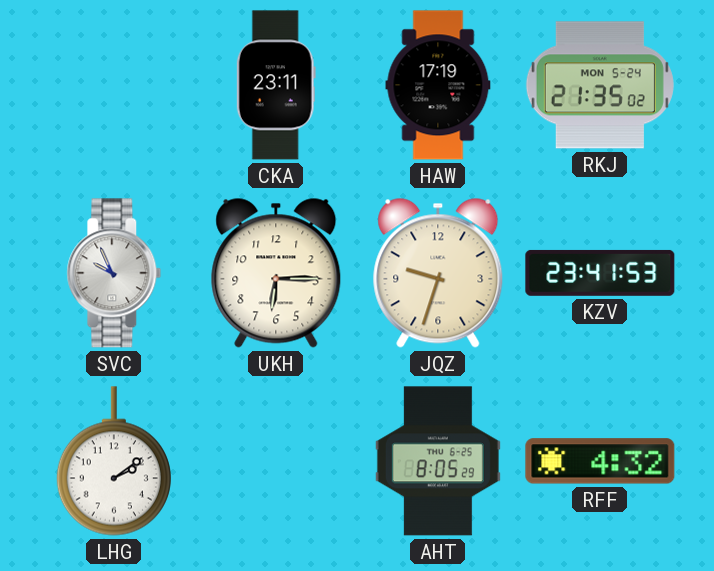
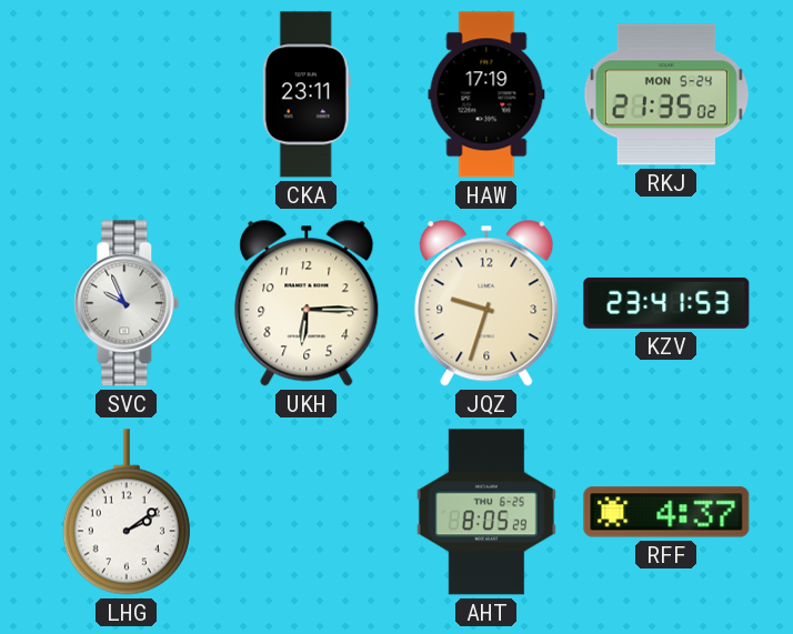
RFF: 4:32 -> 4:37 (666, 512)
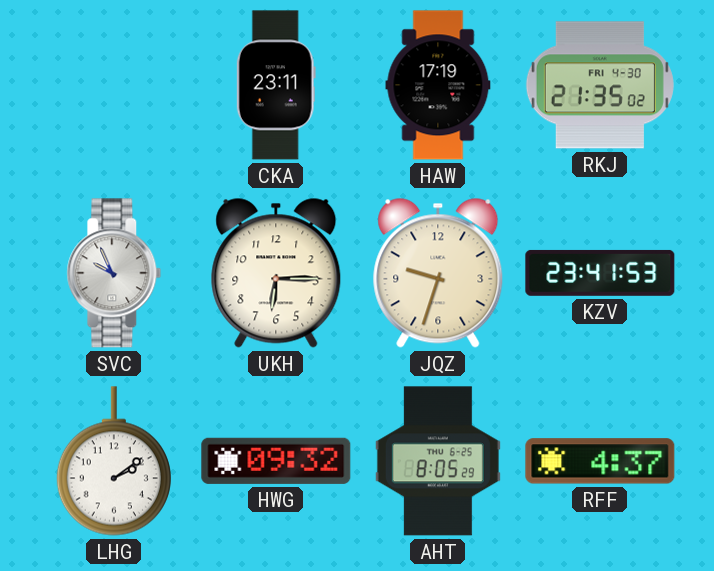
RKJ date: MON 5-24 -> FRI 4-30 (600, 85)
HWG: none -> 09:32 (276, 461)
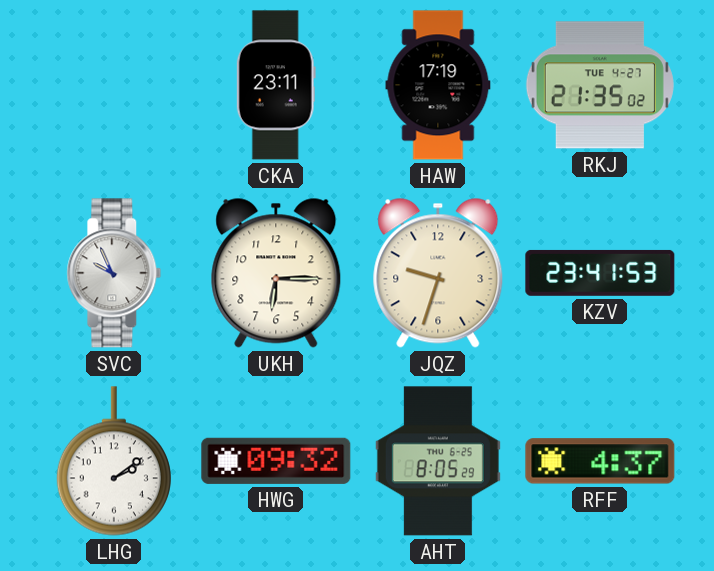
RKJ date: FRI 4-30 -> TUE 4-27 (600, 85)
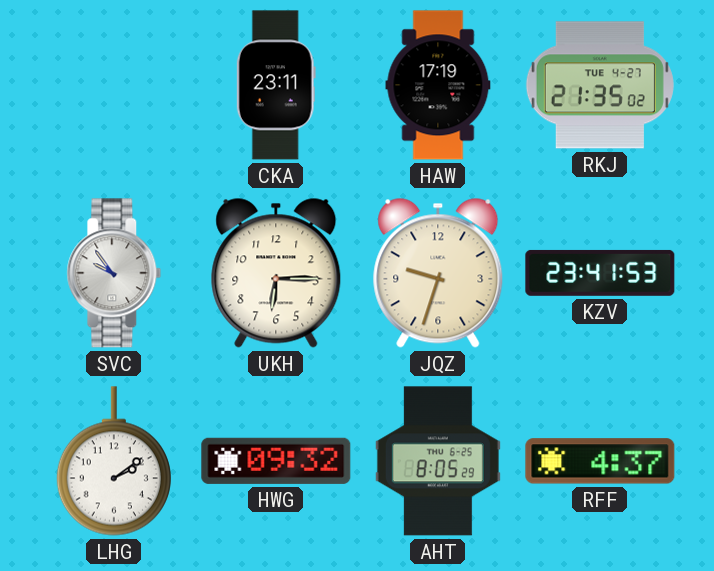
SVC: 9:56 -> 9:54 (114, 273)
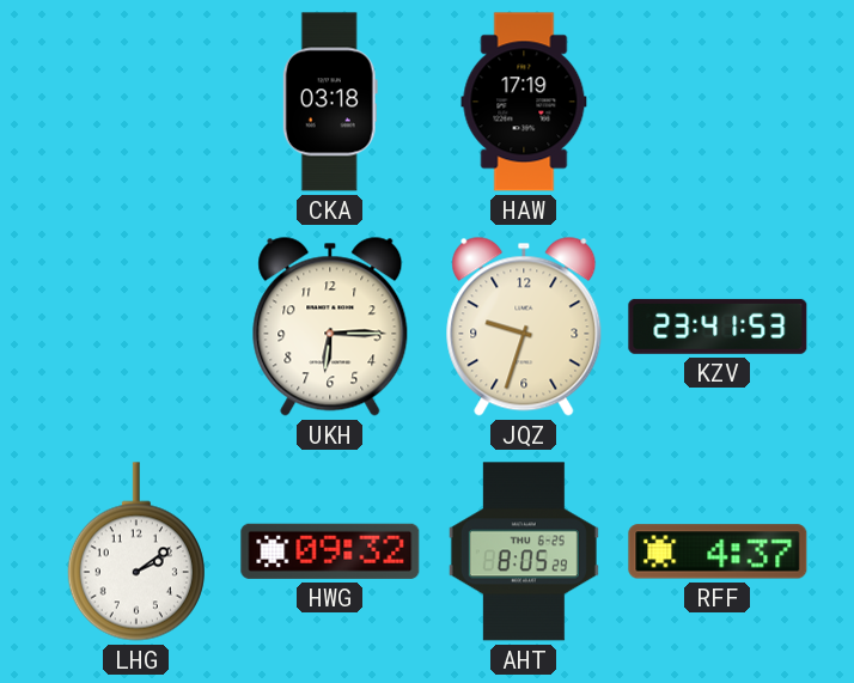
CKA: 23:11 -> 03:18 (330, 102)
RKJ: 21:35 -> none (600, 85)
SVC: 9:54 -> none (114, 273)
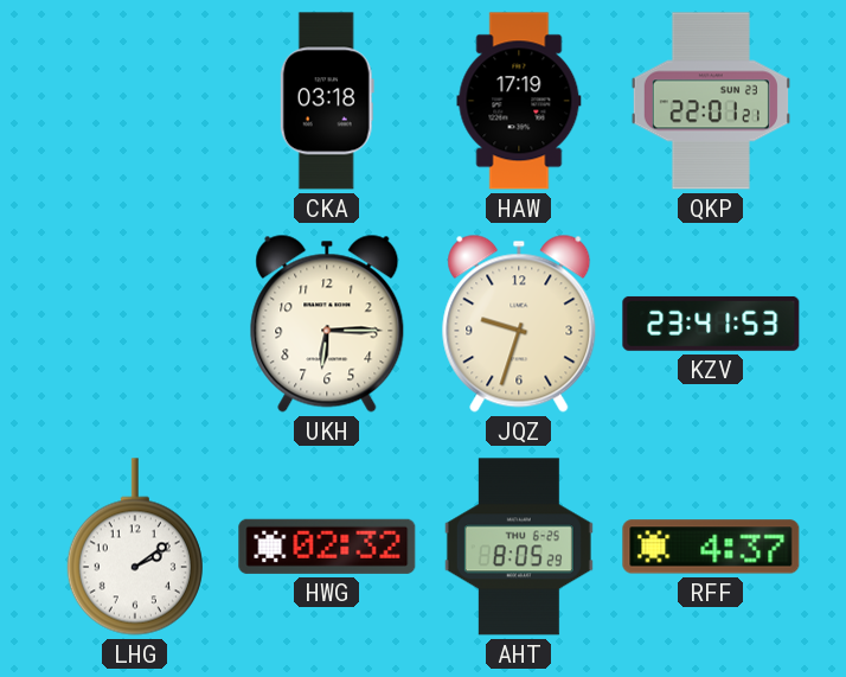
QKP: none -> 22:01 (711, 101)
HWG: 09:32 -> 02:32 (327, 547)
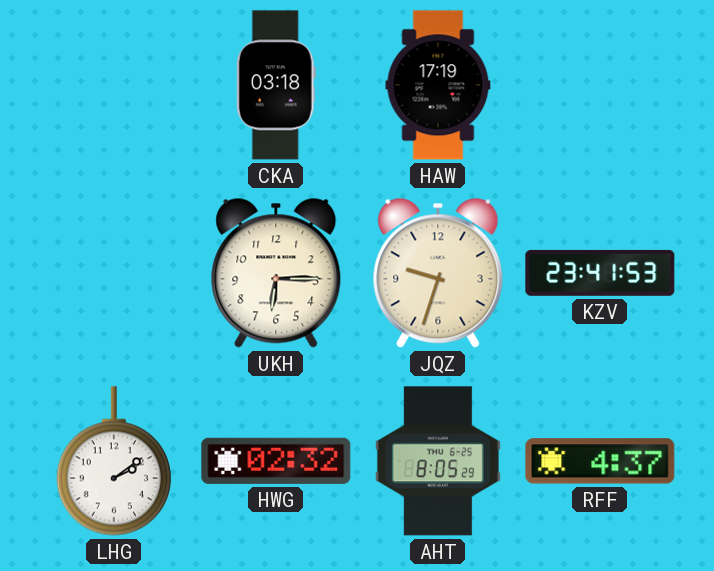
QKP: 22:01 -> none (711, 101)
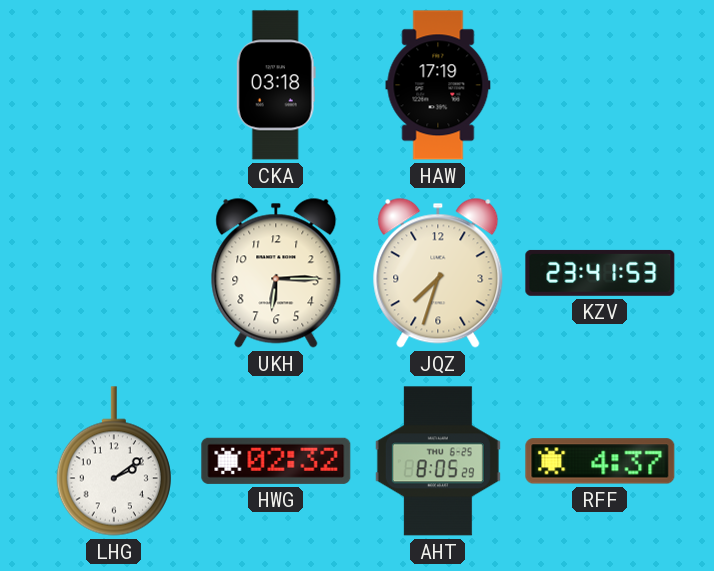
JQZ: 9:33 -> 7:33 (438, 273)
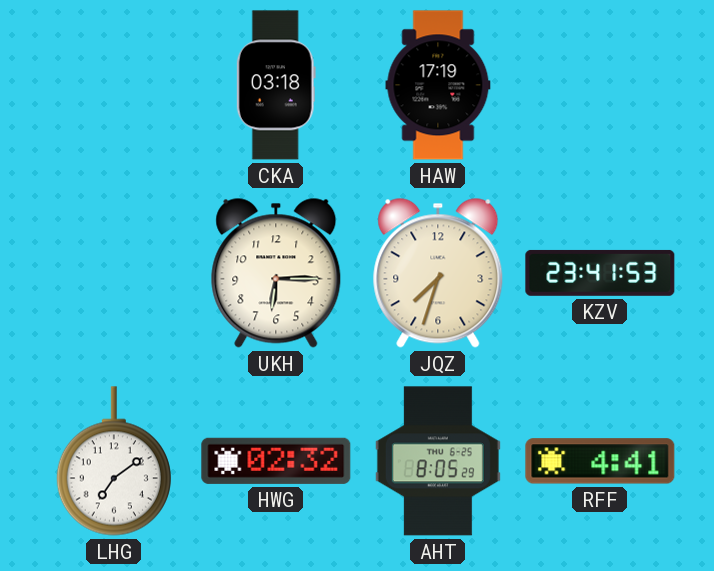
LHG: 2:09 -> 7:09 (114, 461)
RFF: 4:37 -> 4:41 (600, 461)
